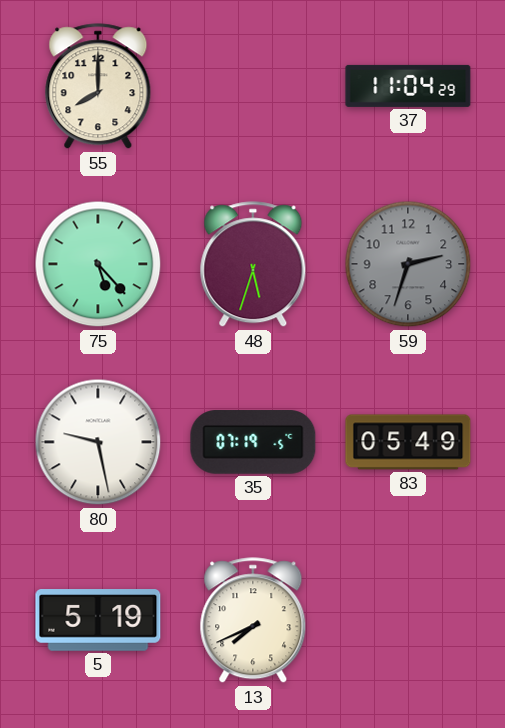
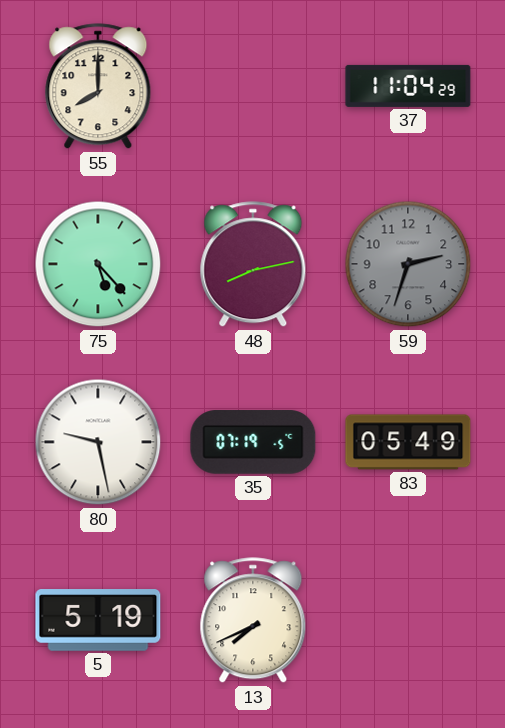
48: 5:33 -> 8:13 (253, 265)
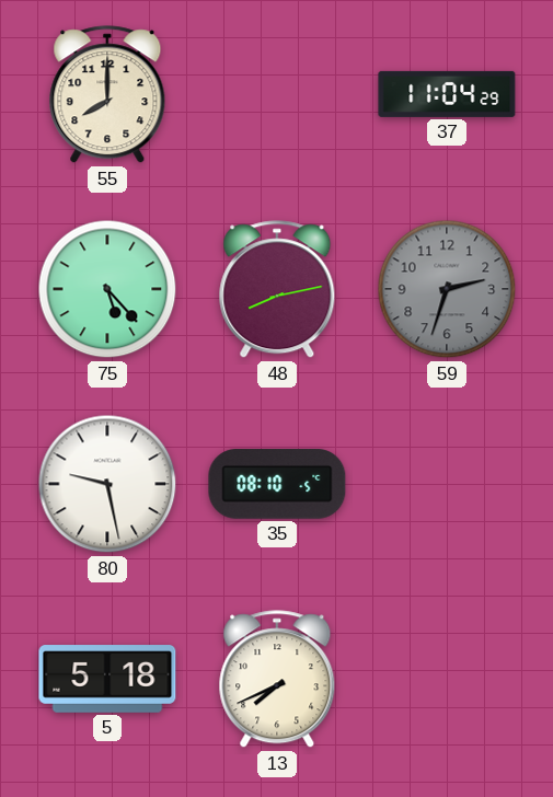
35: 07:19 -> 08:10 (277, 484)
83: 05:49 -> none (408, 442)
5: 5:19 -> 5:18 (107, 679)
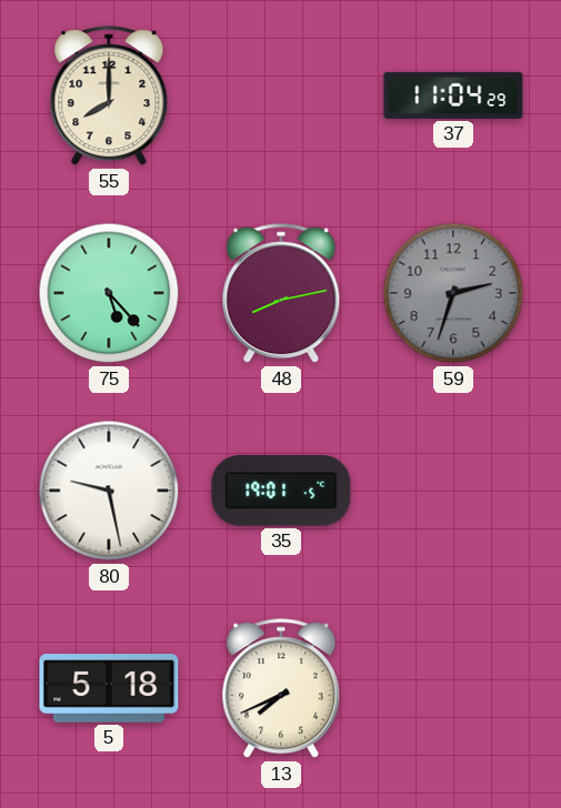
35: 08:10 -> 19:01 (281, 491)
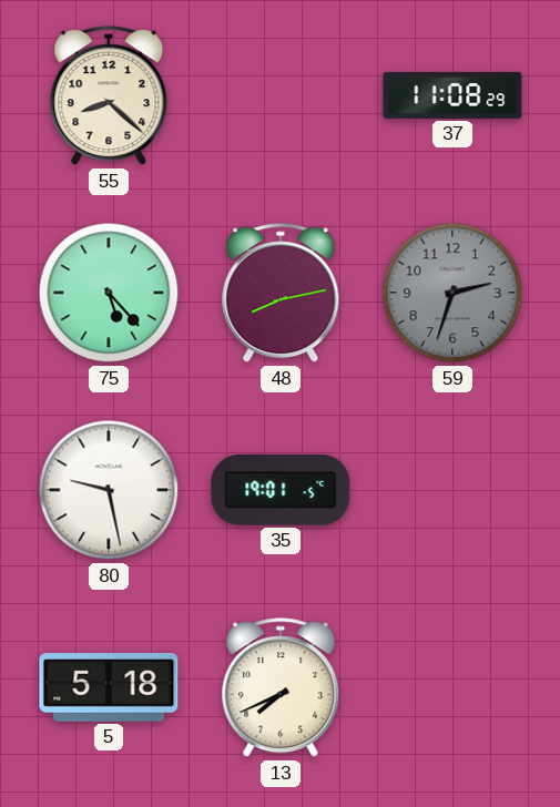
55: 8:00 -> 8:22 (109, 96)
37: 11:04 -> 11:08 (452, 95)
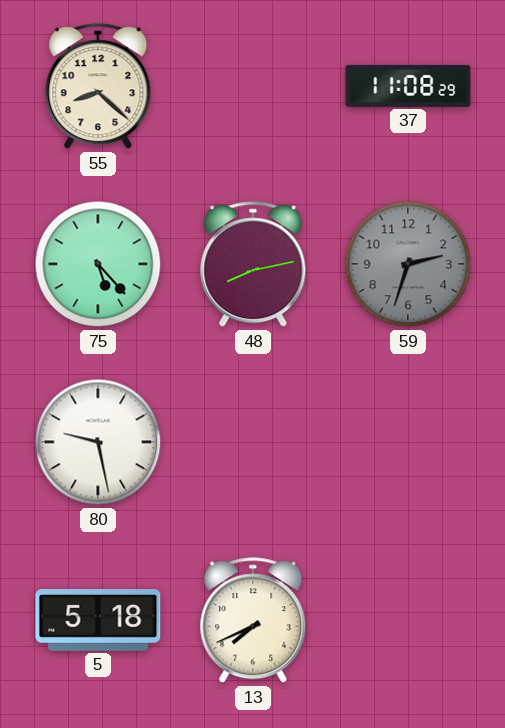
35: 19:01 -> none (281, 490)
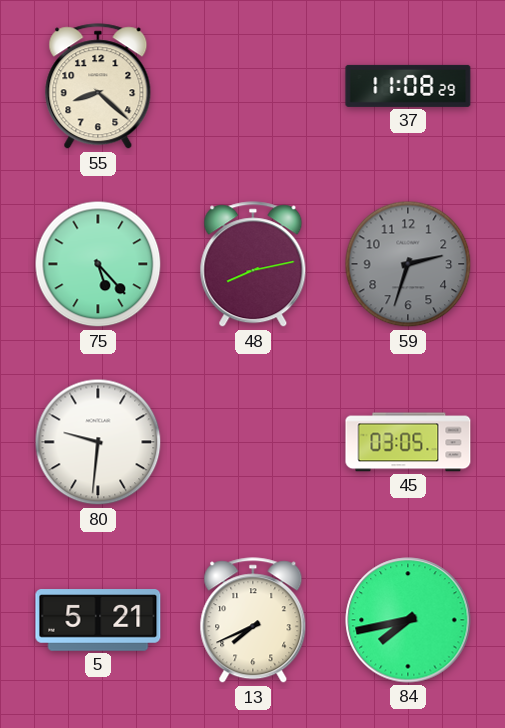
80: 9:28 -> 9:31 (98, 442)
45: none -> 03:05 (408, 442)
5: 5:18 -> 5:21 (98, 620)
84: none -> 7:43 (408, 620)
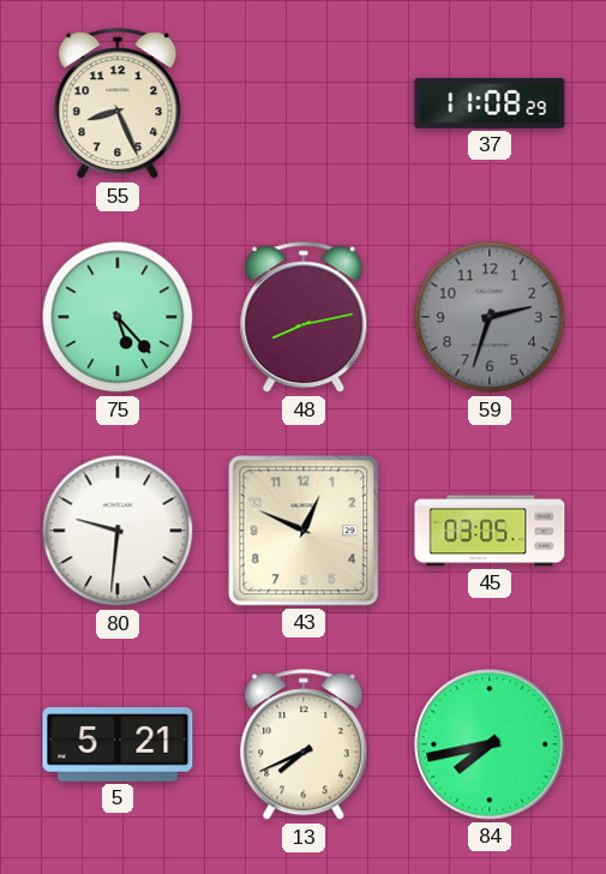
55: 8:22 -> 8:26 (118, 104)
43: none -> 12:49 (304, 531)
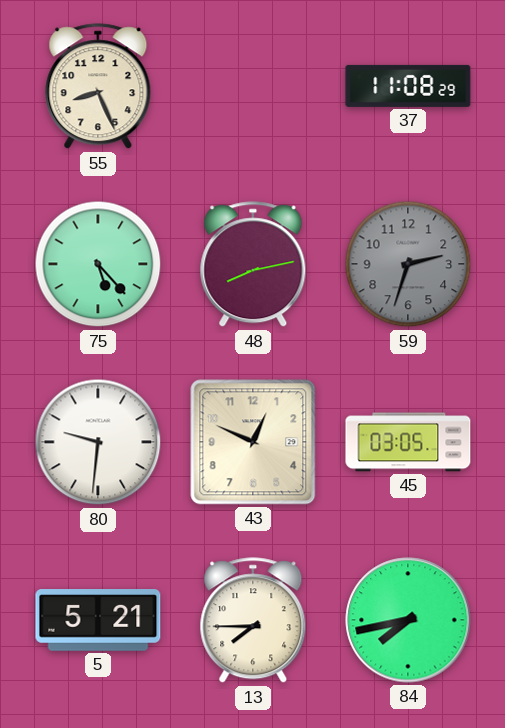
13: 7:41 -> 7:45 (253, 621)
